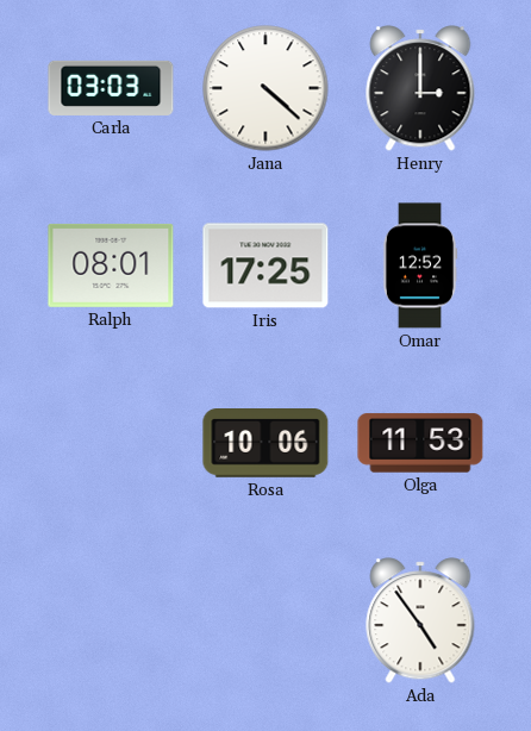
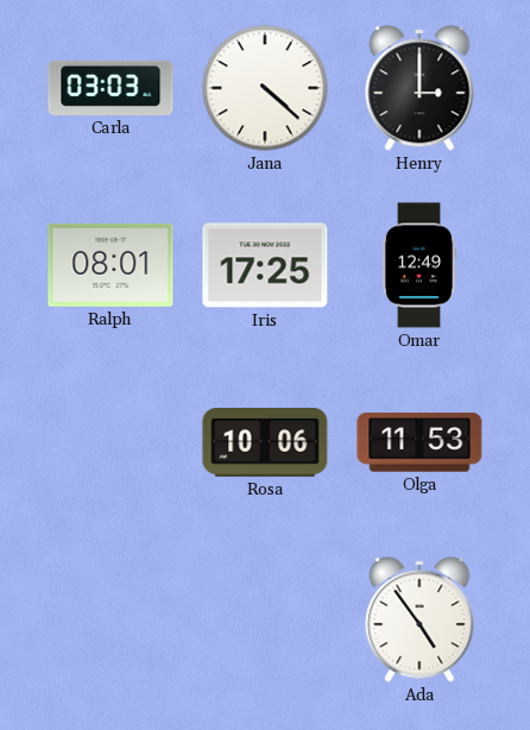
Omar: 12:52 -> 12:49 (419, 265)
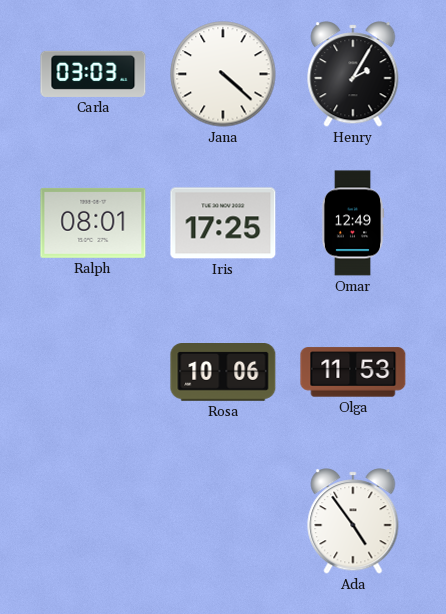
Henry: 3:00 -> 2:05 (353, 74)
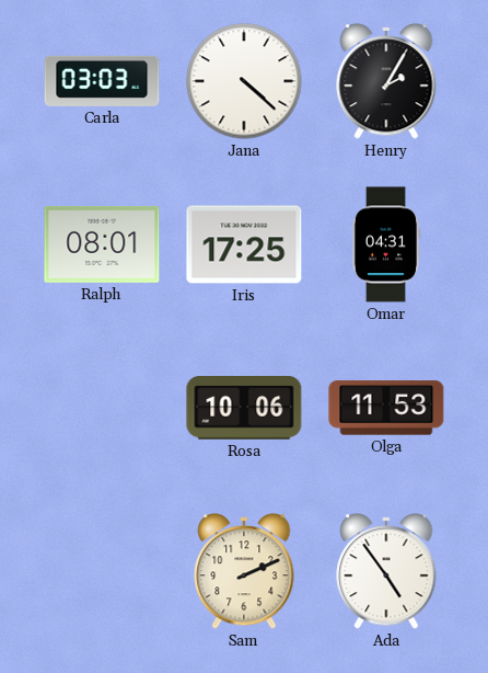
Omar: 12:49 -> 04:31 (386, 244)
Sam: none -> 2:11 (244, 571)
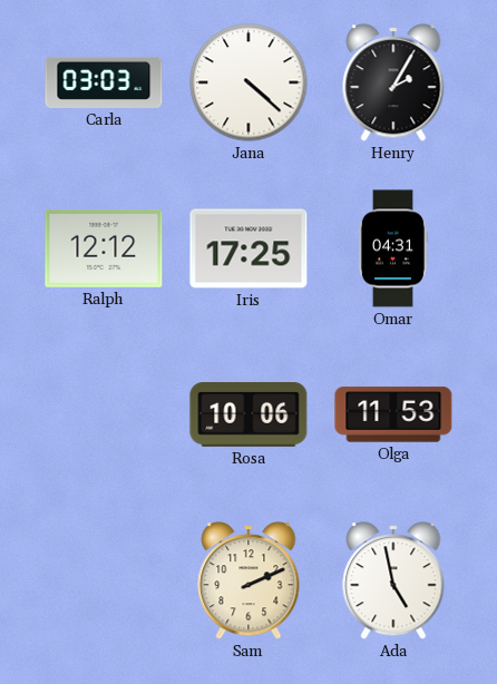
Ralph: 08:01 -> 12:12 (104, 248)
Ada: 4:54 -> 4:58 (393, 580)
